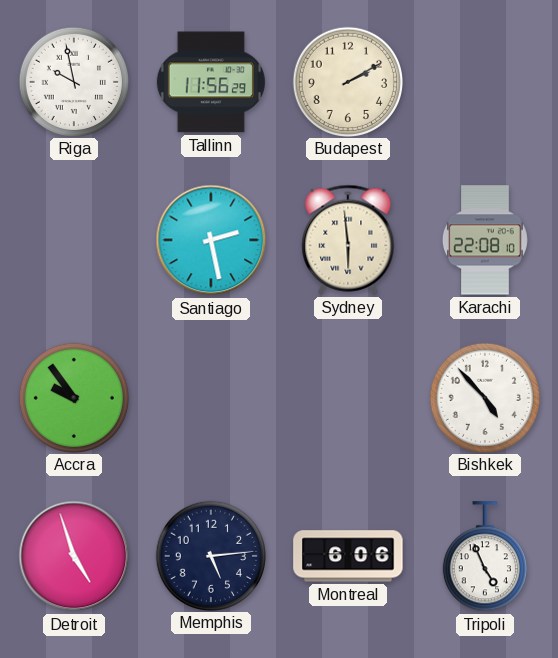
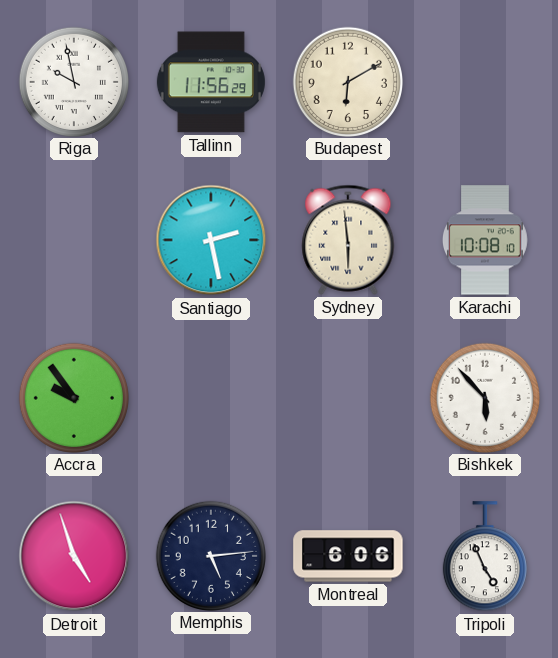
Budapest: 2:10 -> 6:10 (347, 81)
Karachi: 22:08 -> 10:08 (485, 240)
Bishkek: 4:53 -> 5:53 (484, 397)
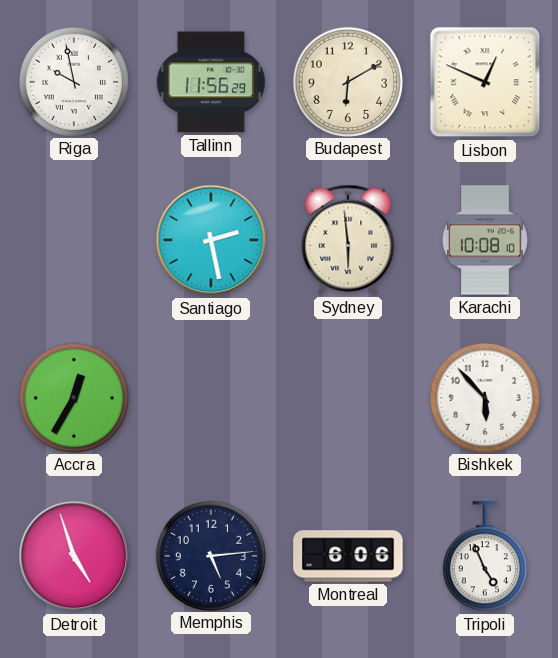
Lisbon: none -> 12:49 (485, 82)
Accra: 9:54 -> 12:35 (73, 397)
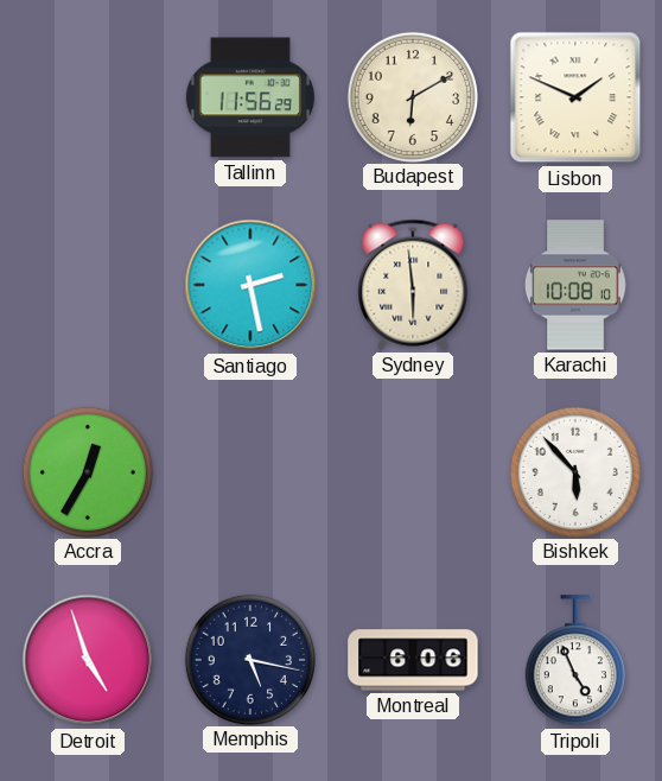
Riga: 9:58 -> none (73, 81)
Lisbon: 12:49 -> 1:49 (575, 97)
Memphis: 5:14 -> 5:17 (249, 659)
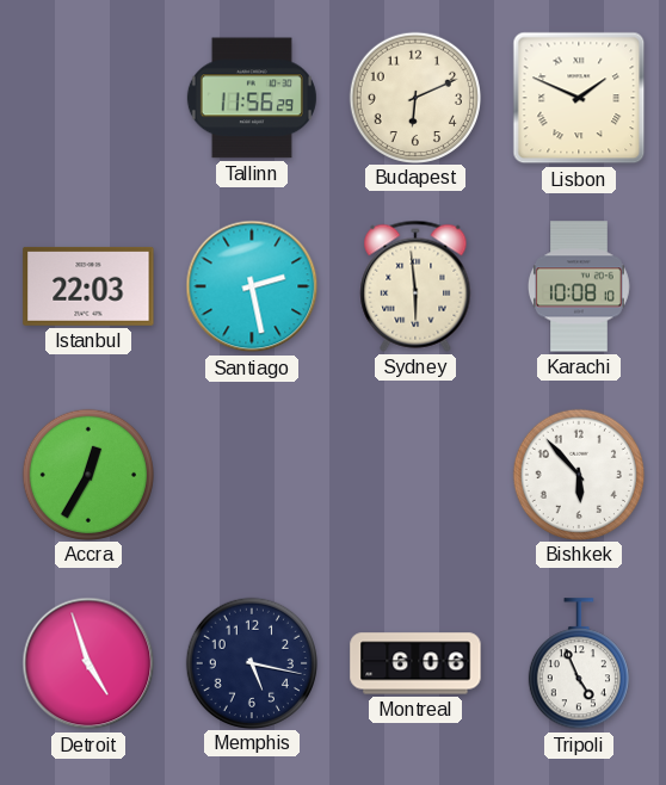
Budapest: 6:10 -> 6:11 (414, 97)
Istanbul: none -> 22:03 (88, 286)
